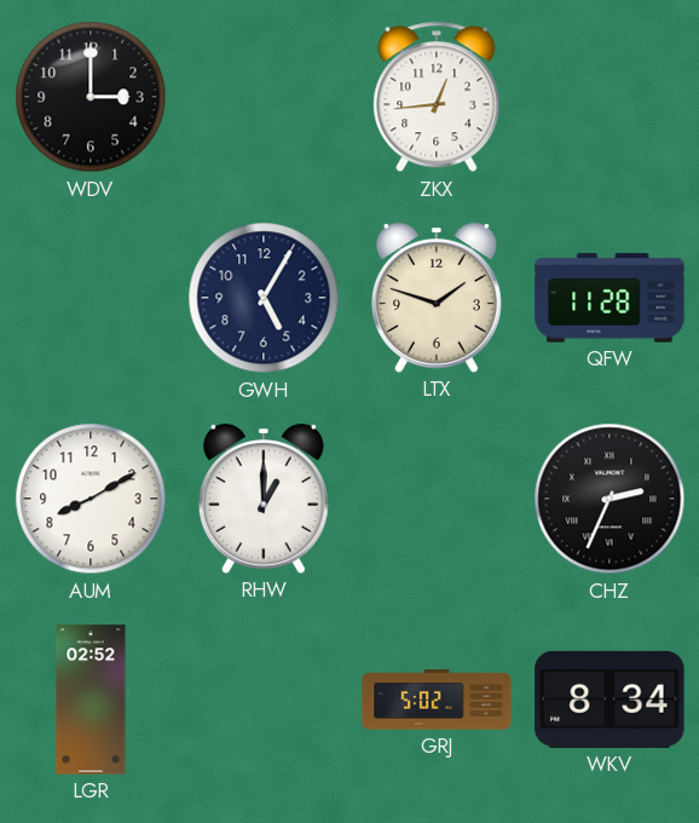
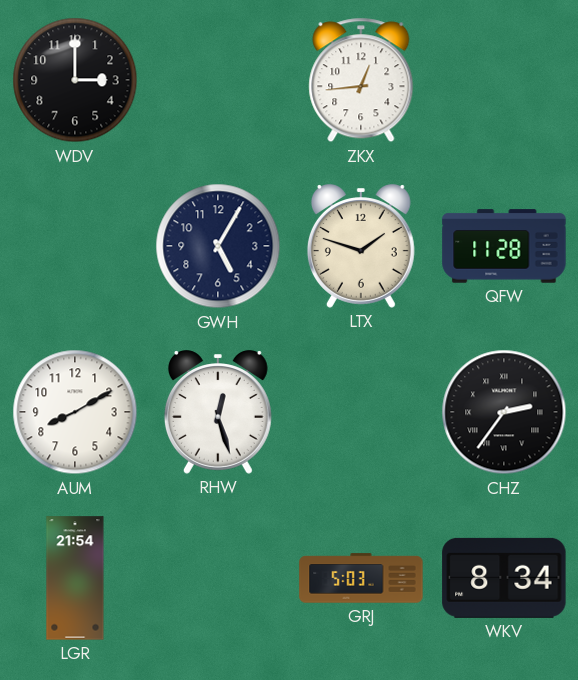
RHW: 1:00 -> 12:27 (218, 412)
CHZ: 2:34 -> 2:36 (504, 412)
LGR: 02:52 -> 21:54 (75, 578)
GRJ: 5:02 -> 5:03 (361, 578)
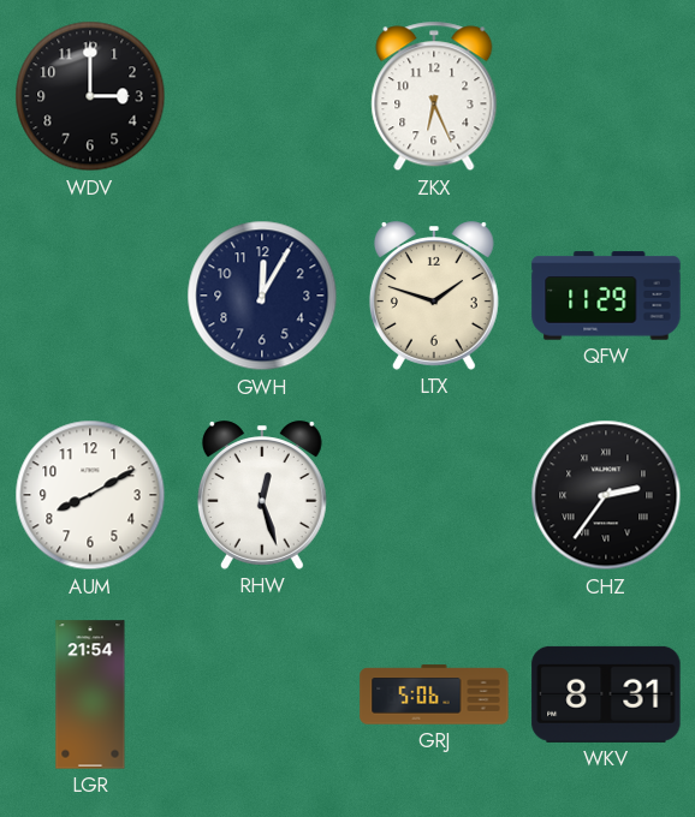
ZKX: 12:44 -> 6:26 (434, 96)
GWH: 5:05 -> 12:05 (262, 296)
QFW: 11:28 -> 11:29 (606, 296)
GRJ: 5:03 -> 5:06 (434, 694)
WKV: 8:34 -> 8:31 (606, 694)
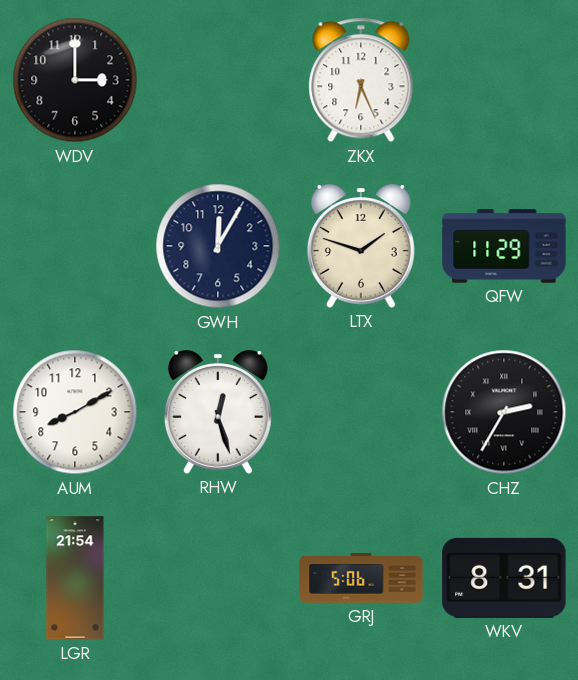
CHZ: 2:36 -> 2:35 (504, 412)
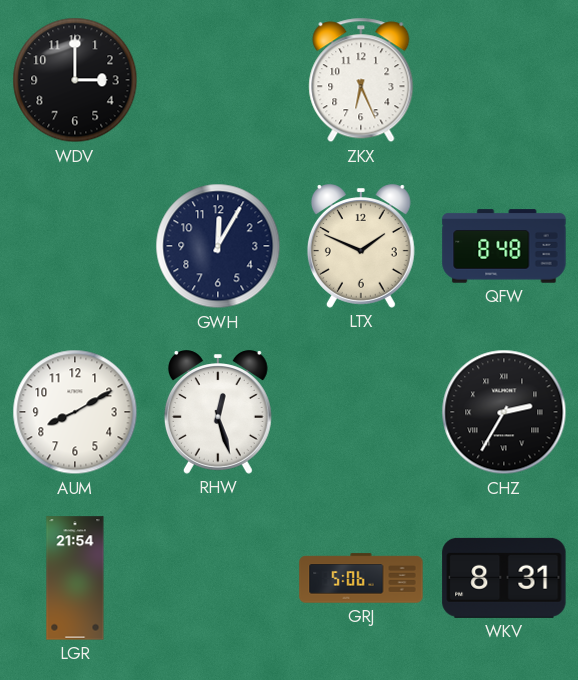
LTX: 1:48 -> 1:49 (361, 246)
QFW: 11:29 -> 8:48 (504, 246)
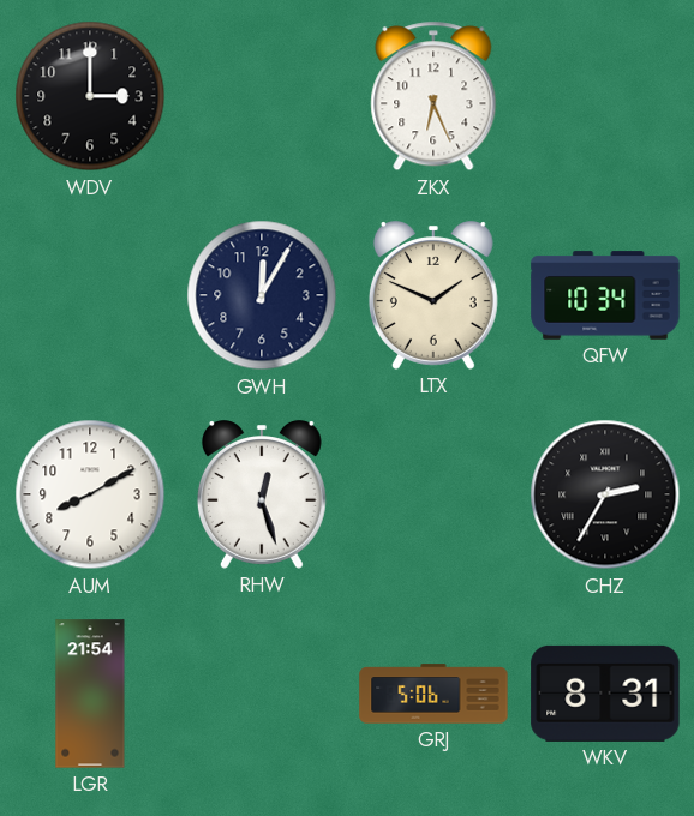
QFW: 8:48 -> 10:34 (605, 295)
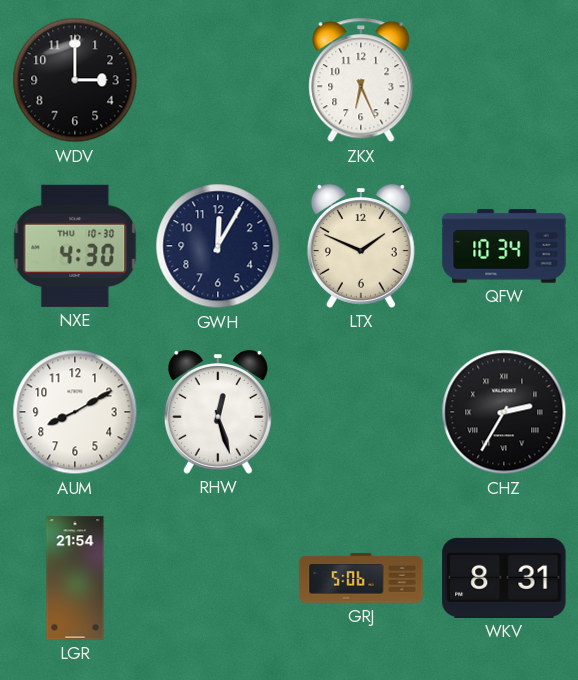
NXE: none -> 4:30 (75, 246)
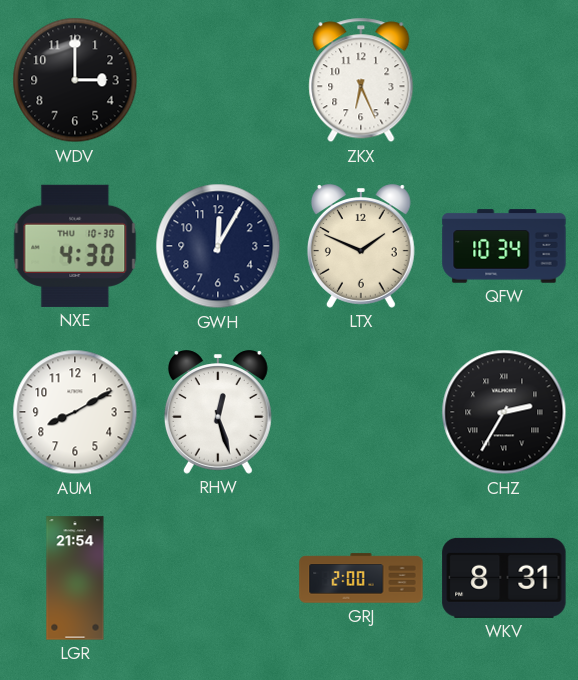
GRJ: 5:06 -> 2:00 (361, 578)
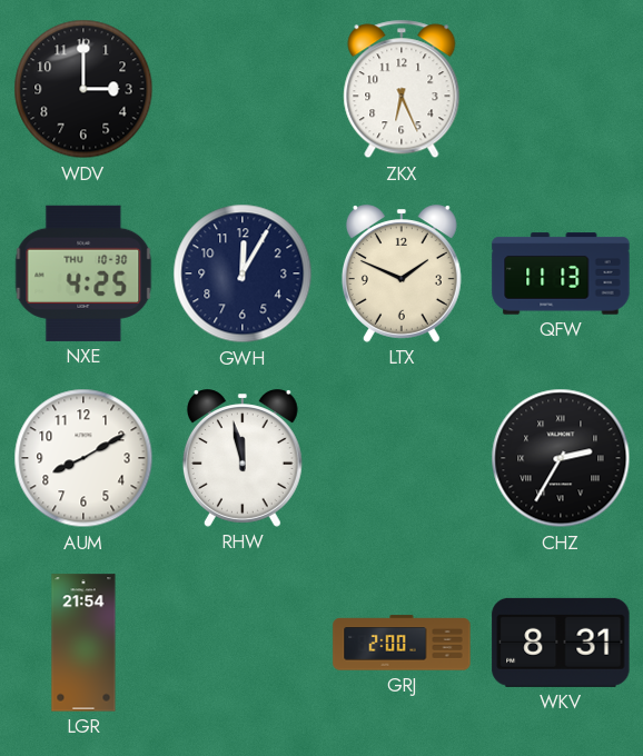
NXE: 4:30 -> 4:25 (83, 273)
QFW: 10:34 -> 11:13 (561, 273)
RHW: 12:27 -> 11:58 (243, 458)
